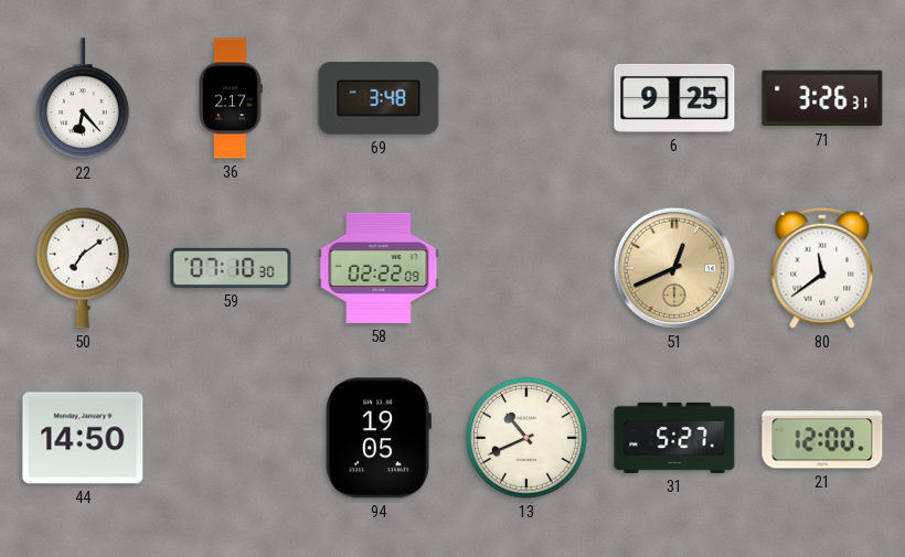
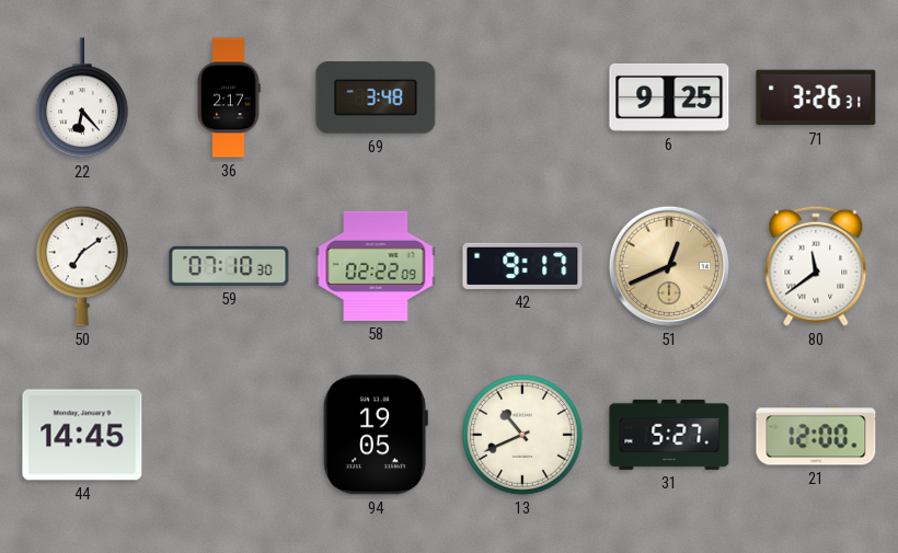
42: none -> 9:17 (522, 266)
44: 14:50 -> 14:45 (82, 435)
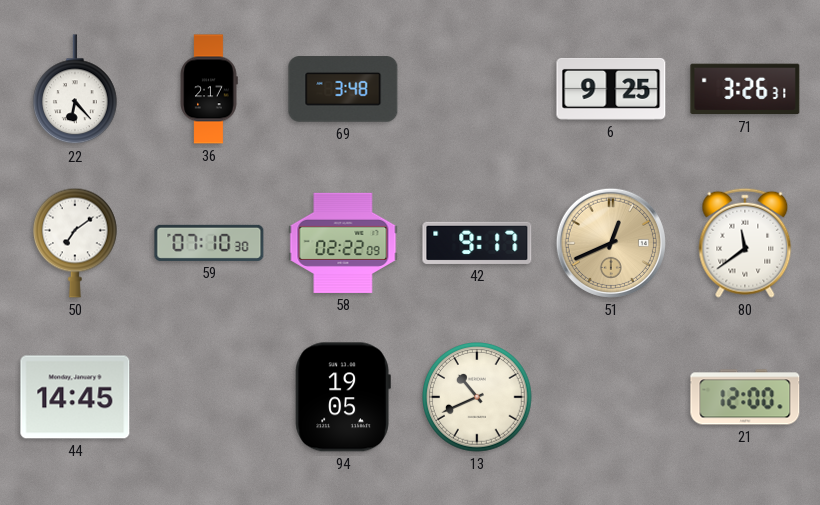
31: 5:27 -> none (669, 435)
